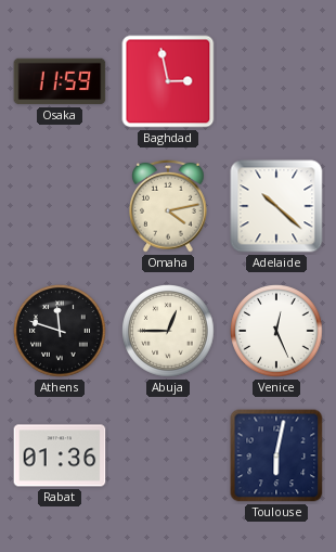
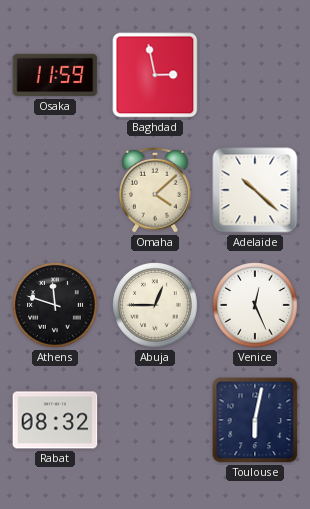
Omaha: 4:13 -> 4:08 (155, 190)
Rabat: 01:36 -> 08:32 (55, 420)
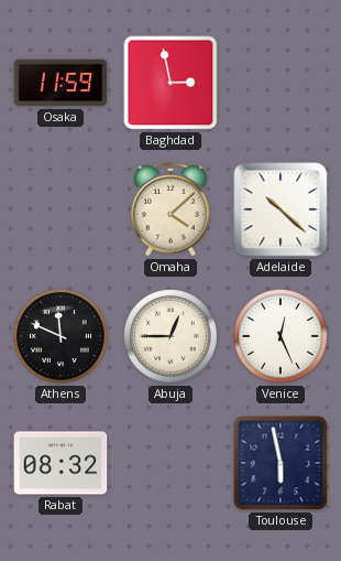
Athens: 11:48 -> 11:49 (61, 336)
Toulouse: 6:02 -> 5:58 (280, 463)
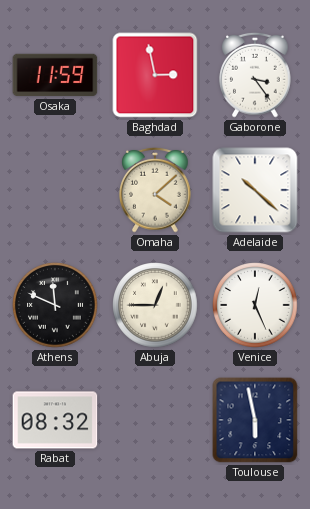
Gaborone: none -> 3:24 (255, 75)
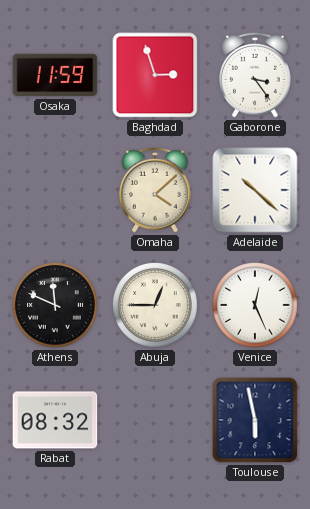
Baghdad: 2:58 -> 2:57 (155, 75)
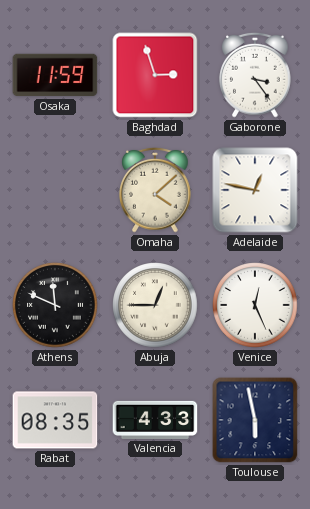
Adelaide: 10:22 -> 12:47 (255, 190)
Rabat: 08:32 -> 08:35 (55, 420)
Valencia: none -> 4:33 (155, 420)
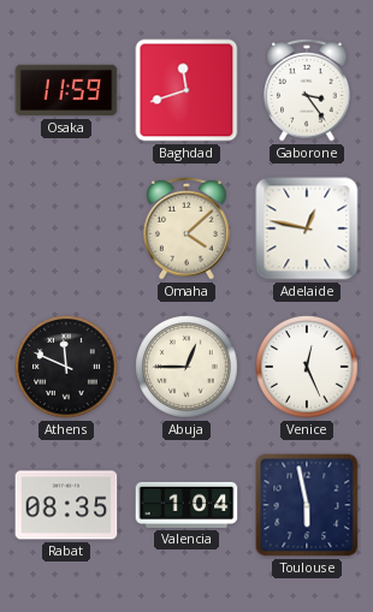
Baghdad: 2:57 -> 11:42 (186, 90)
Valencia: 4:33 -> 1:04 (186, 505)
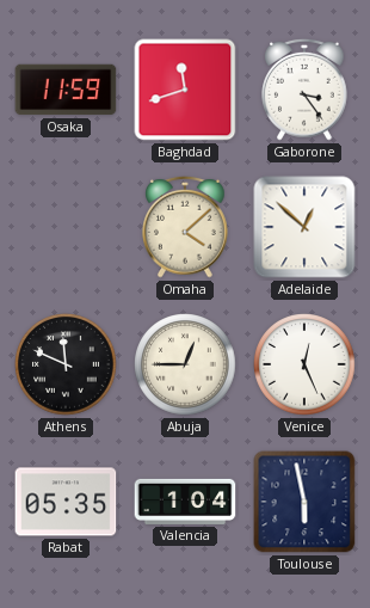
Adelaide: 12:47 -> 12:52 (304, 227)
Rabat: 08:35 -> 05:35 (66, 502)
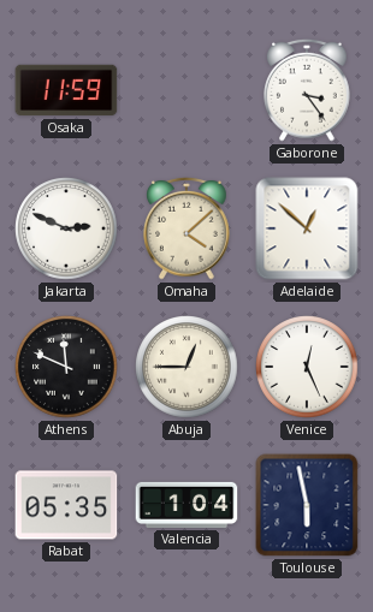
Baghdad: 11:42 -> none (185, 90)
Jakarta: none -> 2:49 (66, 228)
